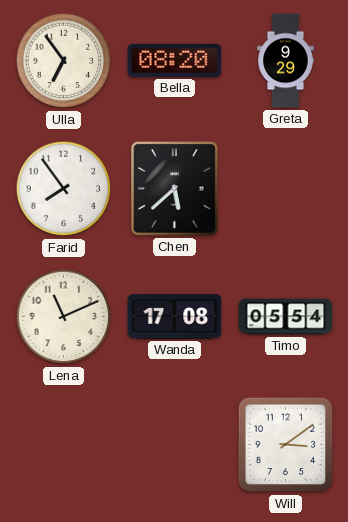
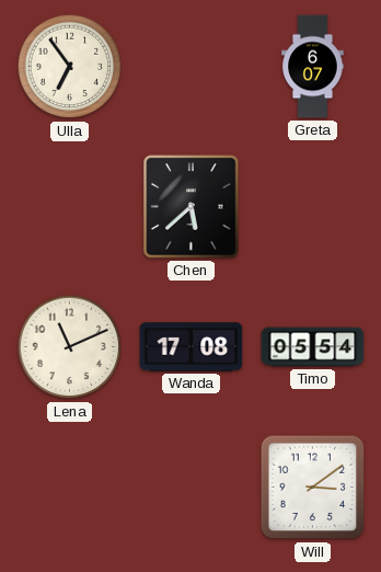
Bella: 08:20 -> none (175, 60)
Greta: 9:29 -> 6:07 (313, 67)
Farid: 7:54 -> none (64, 189)
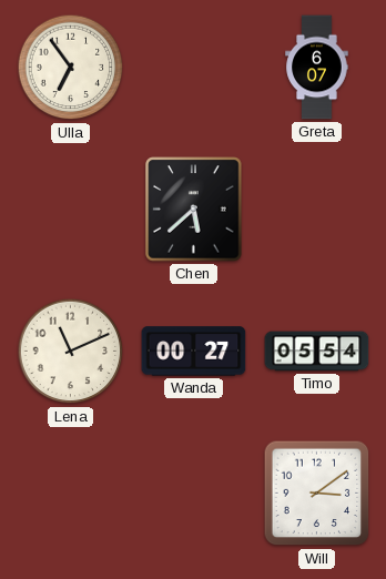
Wanda: 17:08 -> 00:27 (194, 352)
